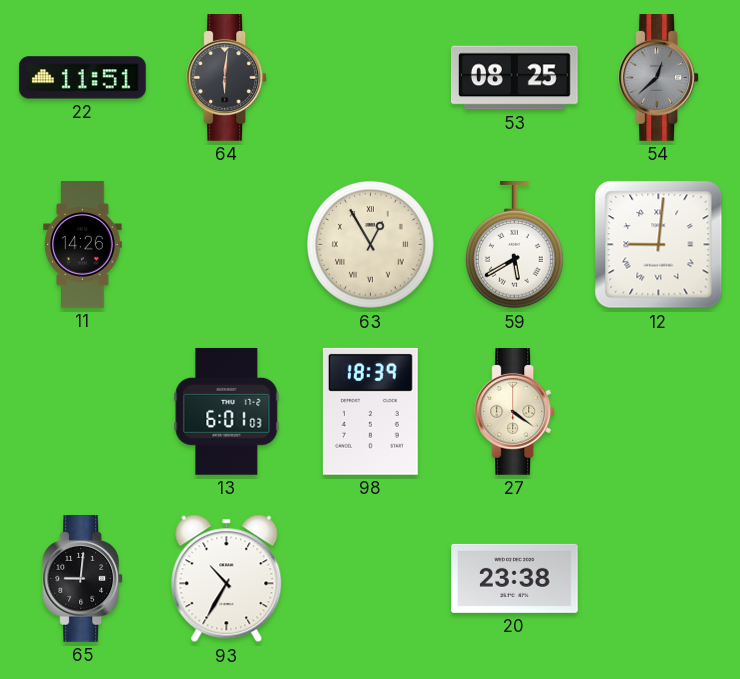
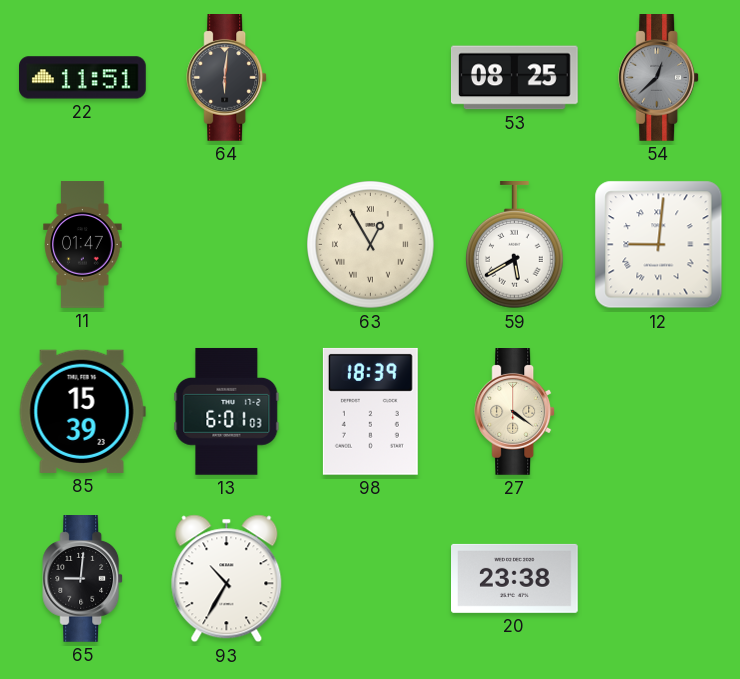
11: 14:26 -> 01:47 (83, 245)
85: none -> 15:39 (82, 411)
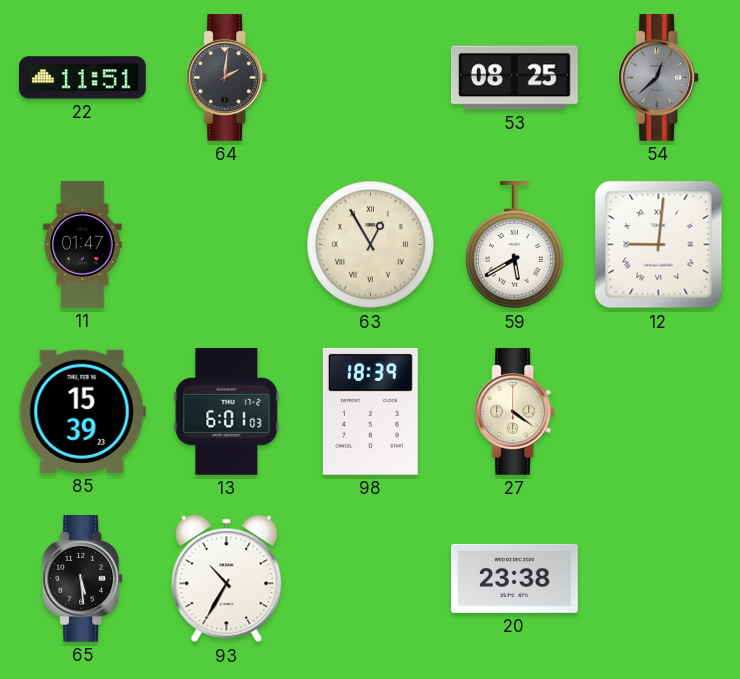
64: 6:01 -> 2:01 (227, 78)
65: 9:01 -> 5:29 (83, 579)
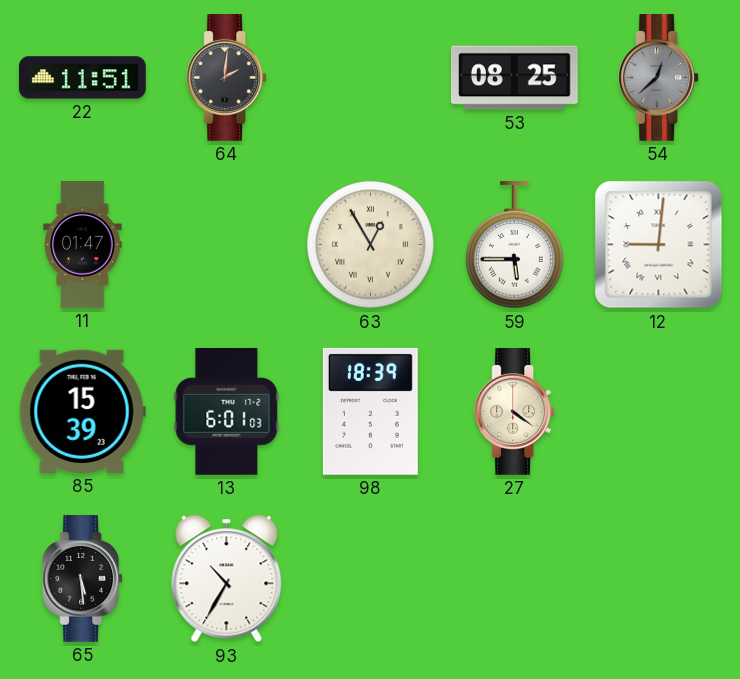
59: 5:40 -> 5:45 (515, 246)
20: 23:38 -> none (515, 578)
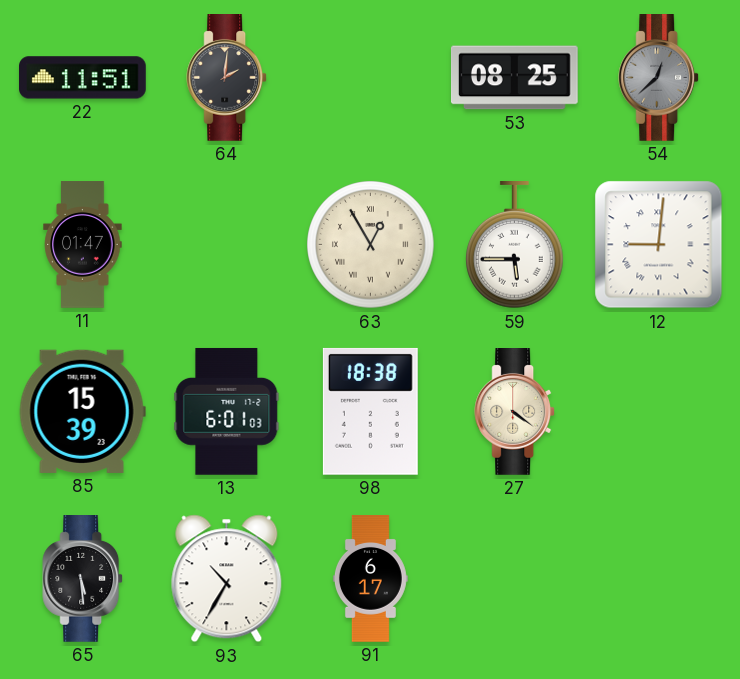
98: 18:39 -> 18:38 (370, 411)
91: none -> 6:17 (370, 579)
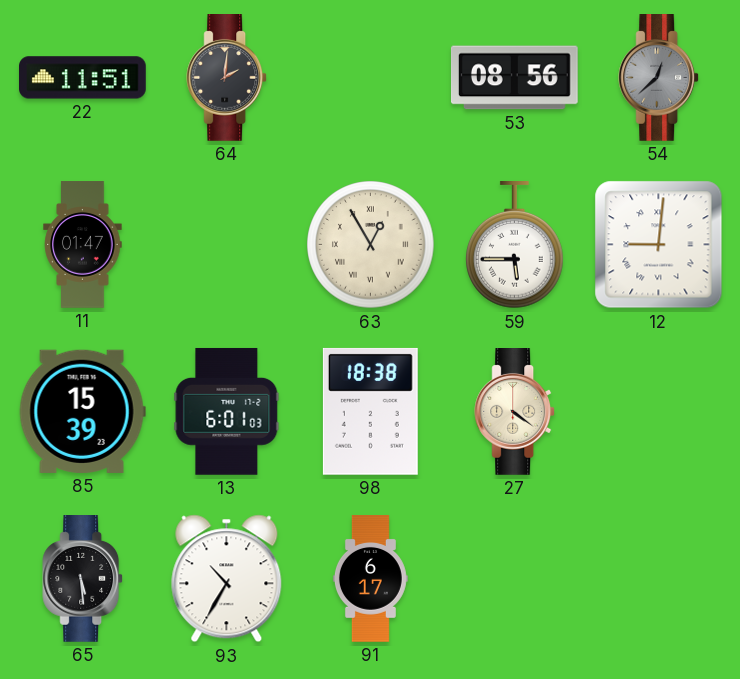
53: 08:25 -> 08:56 (515, 78)
